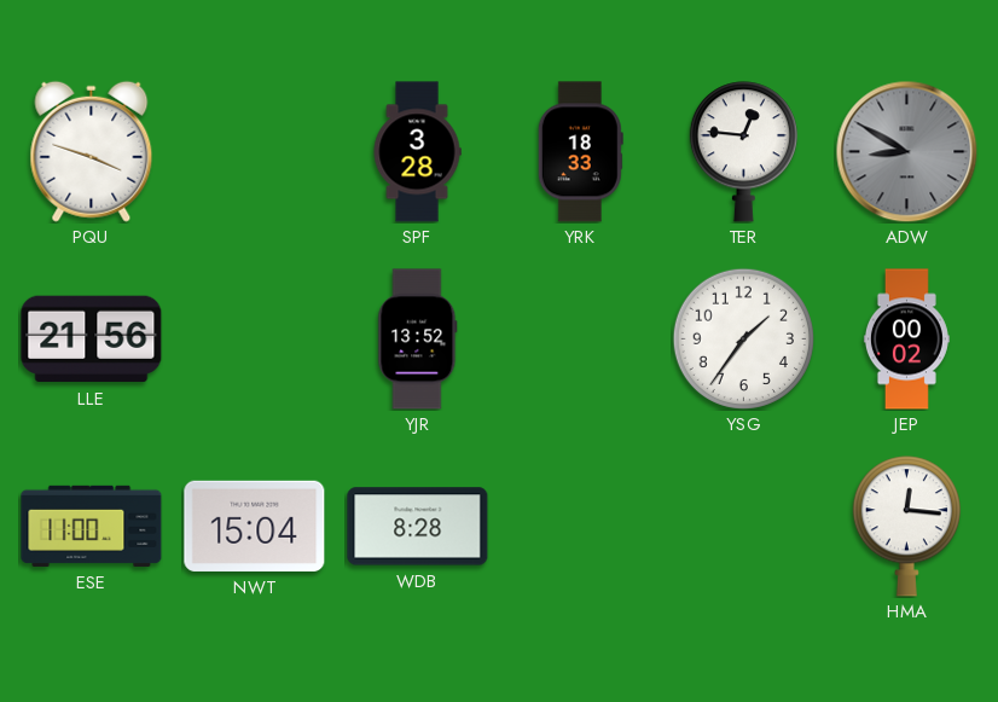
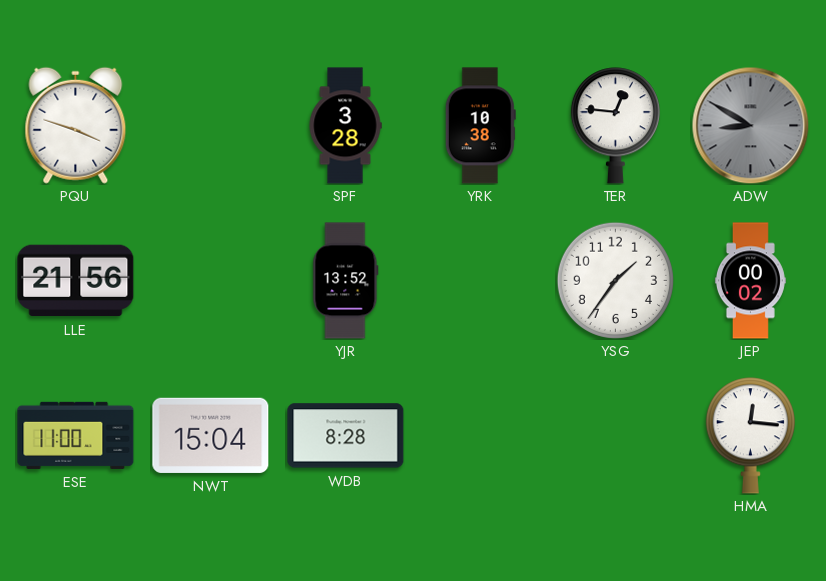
YRK: 18:33 -> 10:38 (480, 126)
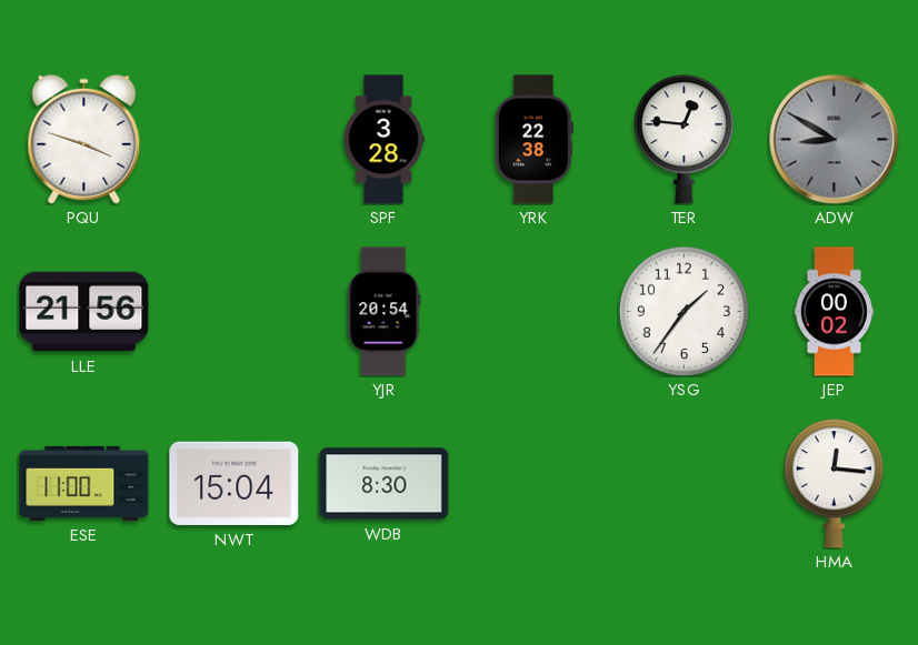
YRK: 10:38 -> 22:38 (533, 140)
YJR: 13:52 -> 20:54 (385, 312)
WDB: 8:28 -> 8:30 (385, 484)
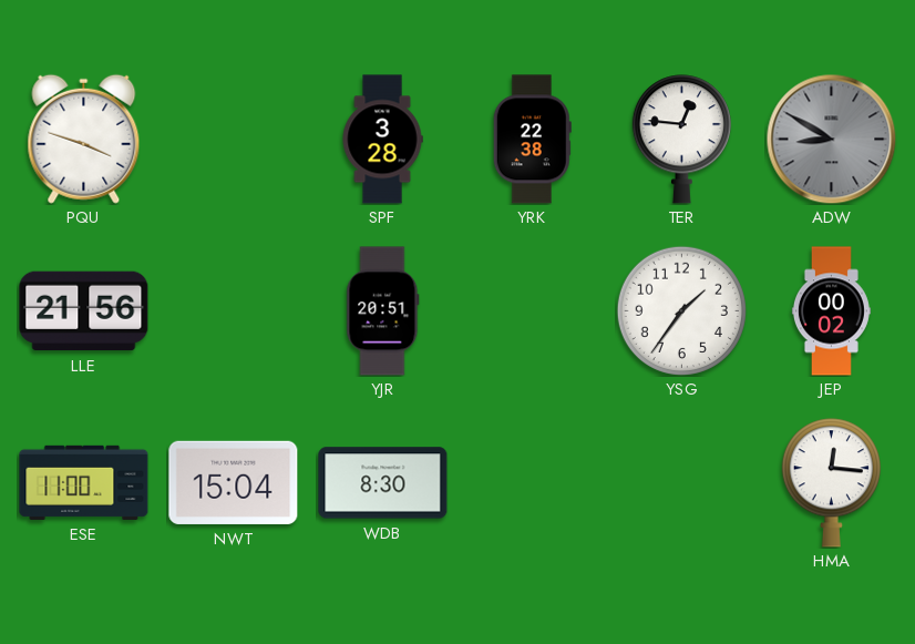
YJR: 20:54 -> 20:51 (383, 311)
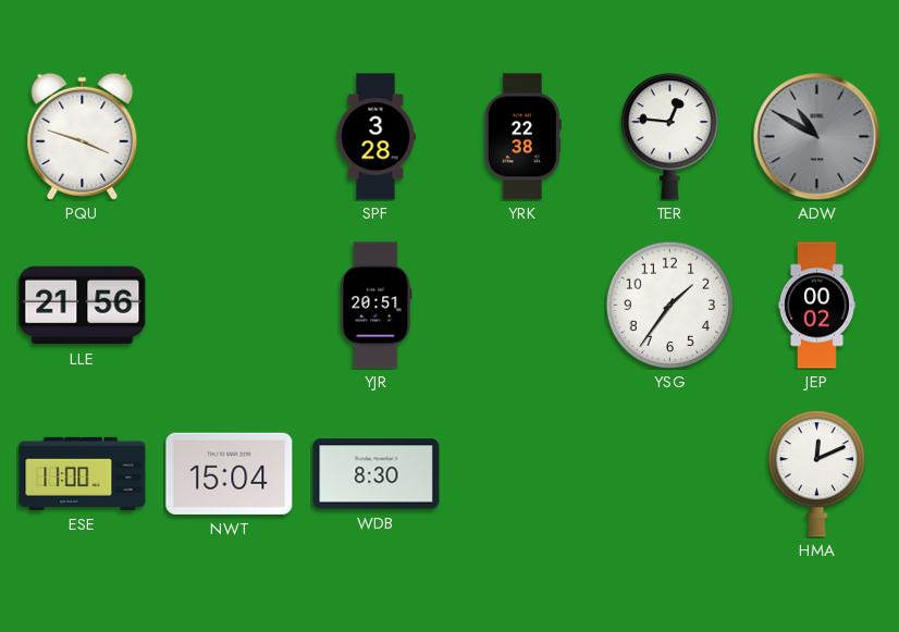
ADW: 8:50 -> 10:50 (816, 136)
HMA: 12:16 -> 12:11 (816, 474)
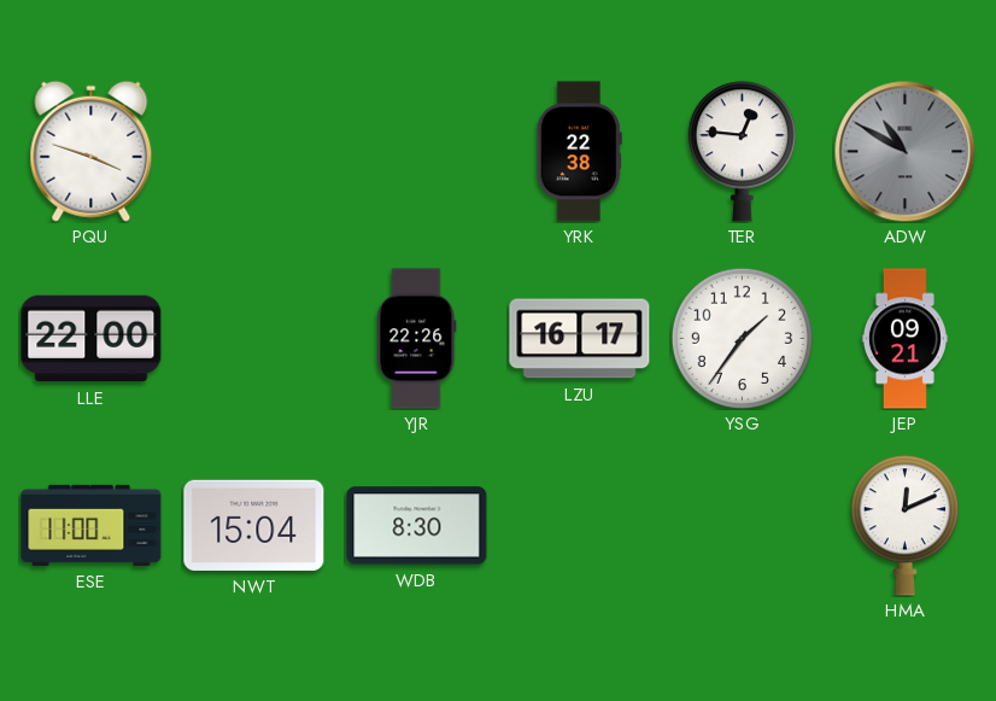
SPF: 3:28 -> none (375, 137)
LLE: 21:56 -> 22:00 (92, 339)
YJR: 20:51 -> 22:26 (417, 339)
LZU: none -> 16:17 (580, 339)
JEP: 00:02 -> 09:21 (904, 339)
